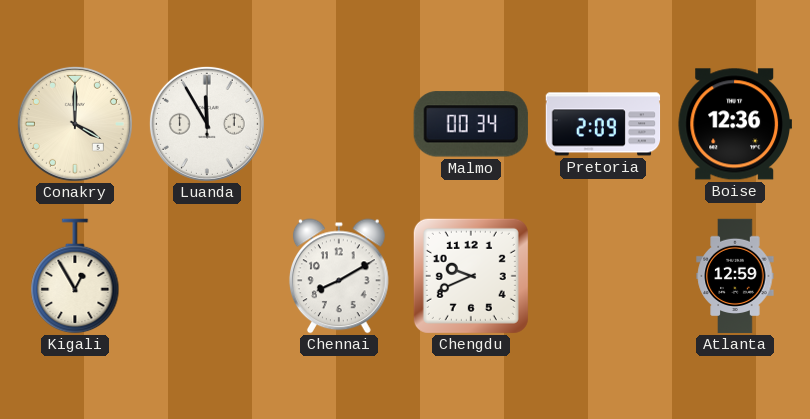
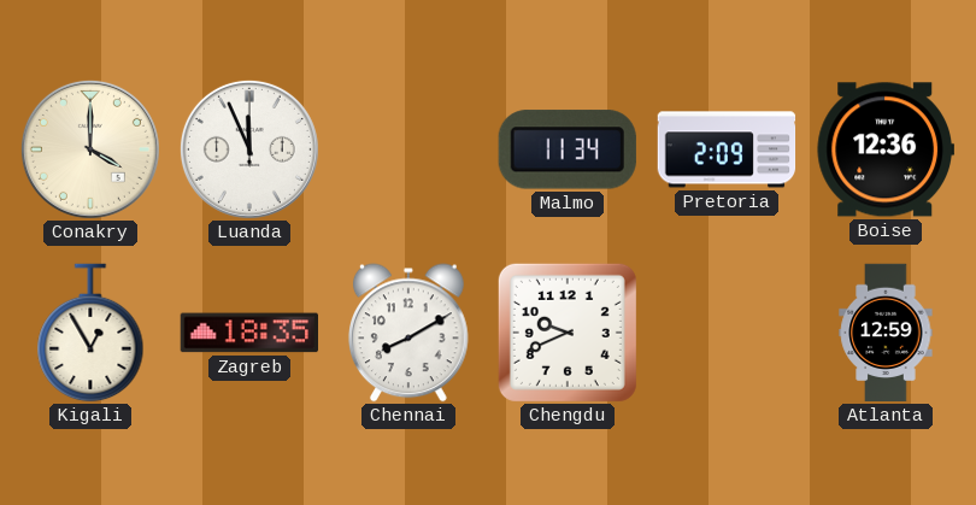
Luanda: 11:55 -> 11:56 (249, 149)
Malmo: 00:34 -> 11:34 (568, 149)
Zagreb: none -> 18:35 (248, 333)
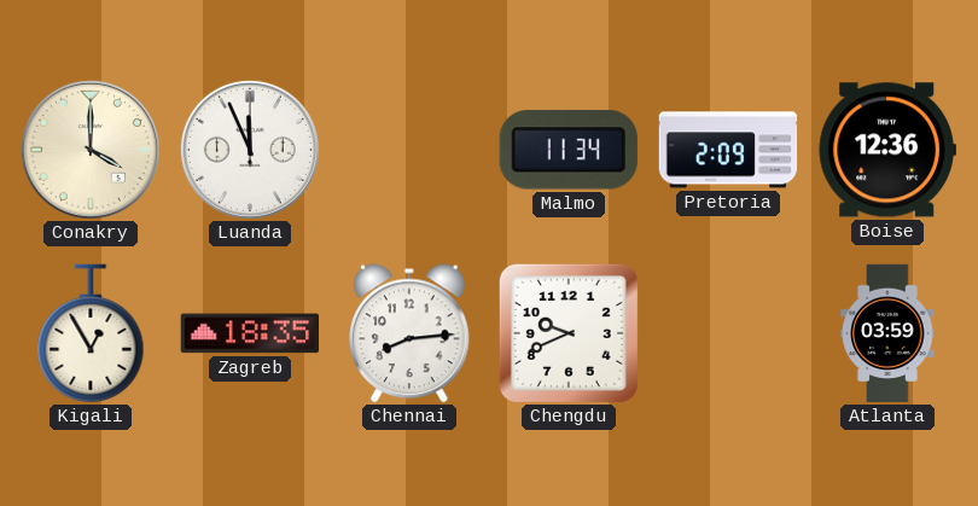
Chennai: 8:10 -> 8:14 (409, 333)
Atlanta: 12:59 -> 03:59 (887, 333)
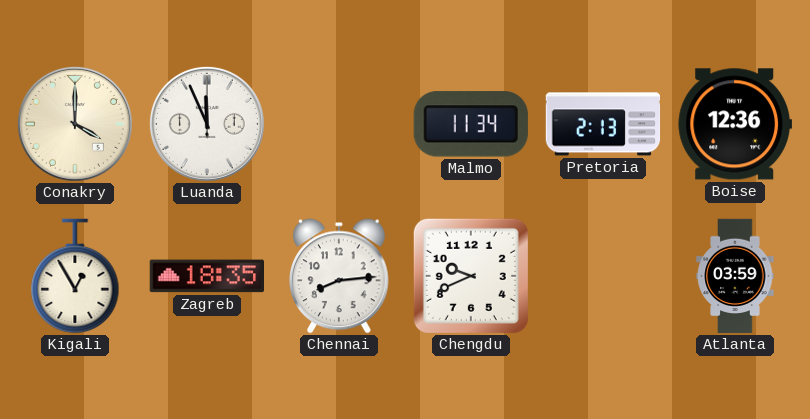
Pretoria: 2:09 -> 2:13 (603, 124)
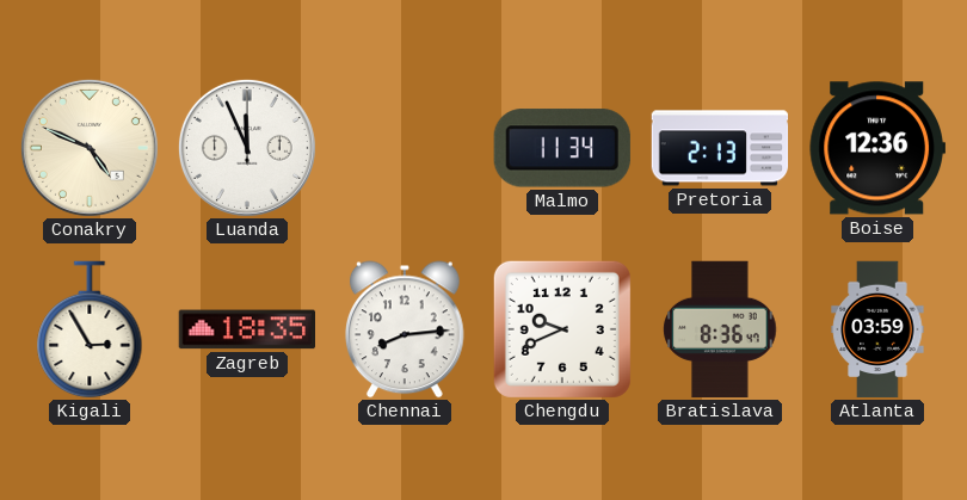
Conakry: 4:00 -> 4:49 (90, 148)
Kigali: 12:55 -> 2:55 (90, 329)
Bratislava: none -> 8:36 (720, 329)
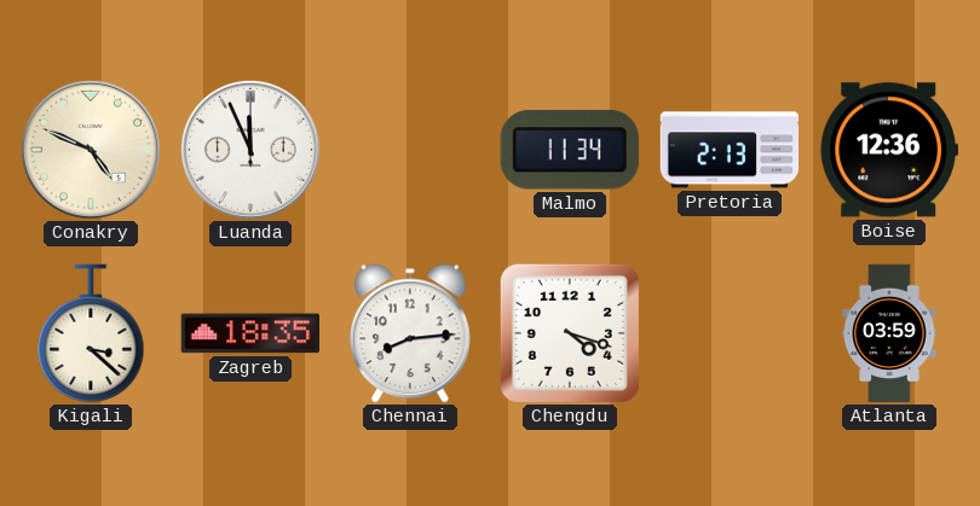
Kigali: 2:55 -> 3:22 (91, 333)
Chengdu: 9:41 -> 4:18 (570, 333)
Bratislava: 8:36 -> none (720, 329)
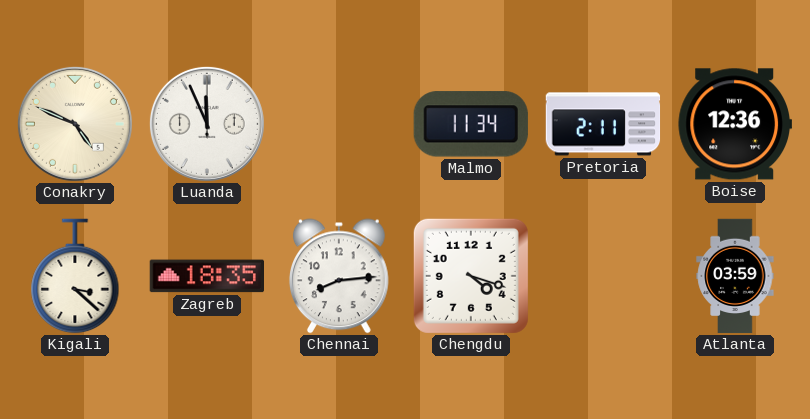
Pretoria: 2:13 -> 2:11 (603, 124)
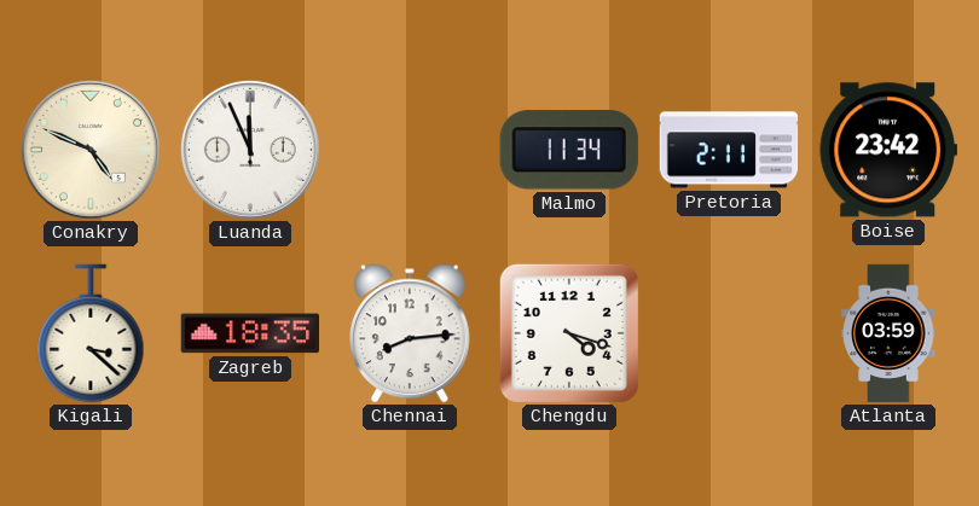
Boise: 12:36 -> 23:42 (887, 150)
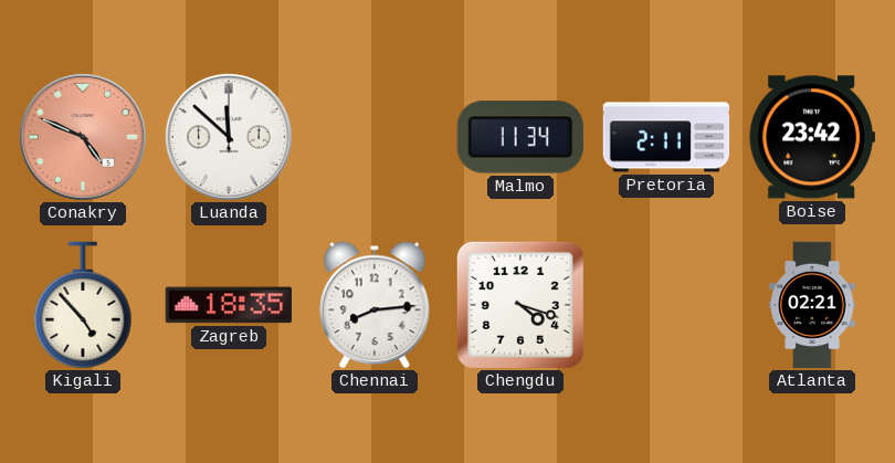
Conakry dial: cream -> salmon (83, 137)
Luanda: 11:56 -> 11:52 (229, 137)
Kigali: 3:22 -> 4:53 (83, 305)
Atlanta: 03:59 -> 02:21 (812, 305)
